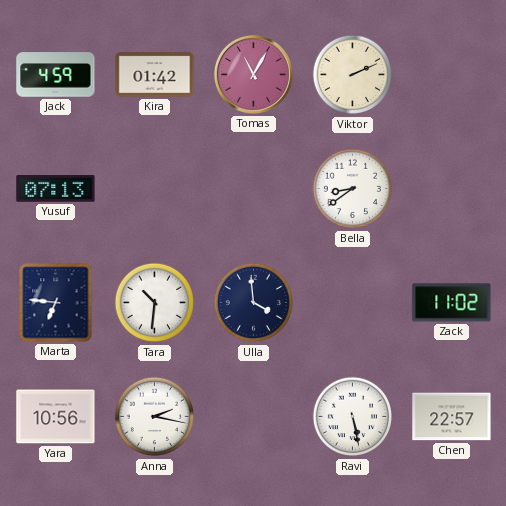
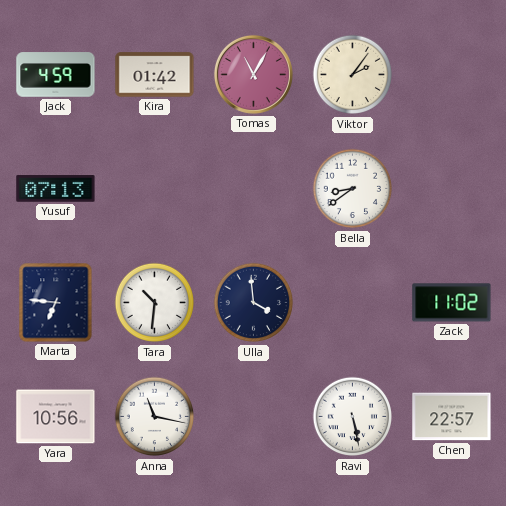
Viktor: 2:11 -> 2:06 (353, 75)
Anna: 2:17 -> 11:17 (155, 417)
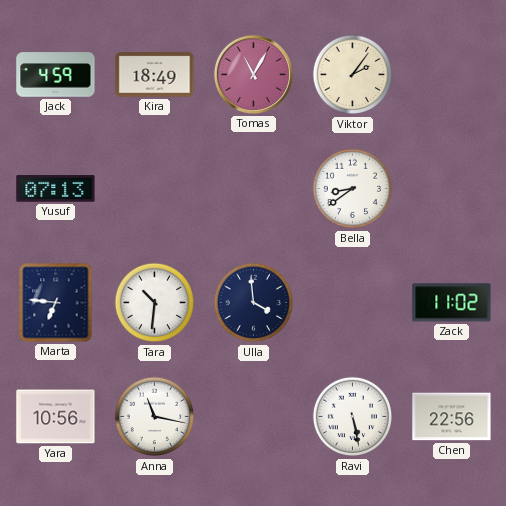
Kira: 01:42 -> 18:49 (155, 75)
Chen: 22:57 -> 22:56 (452, 417)
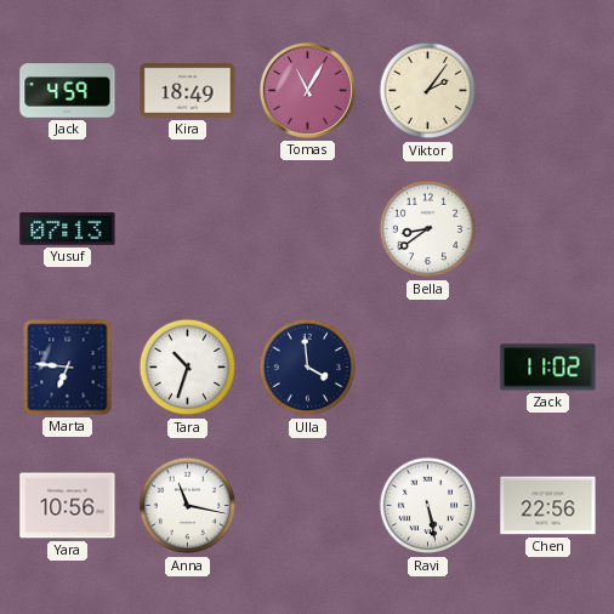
Tara: 10:31 -> 10:33 (188, 368)
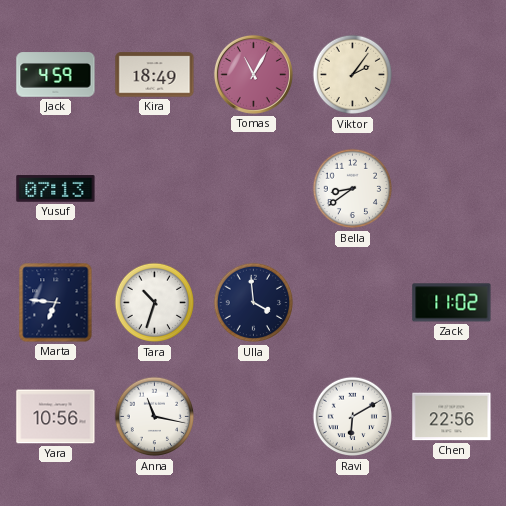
Ravi: 5:28 -> 6:10 (353, 417)
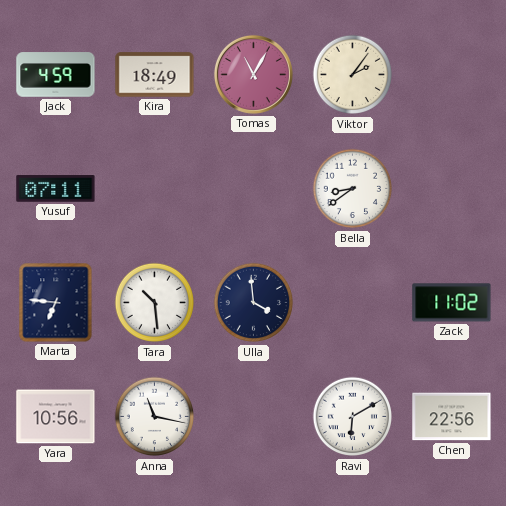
Yusuf: 07:13 -> 07:11 (56, 189)
Tara: 10:33 -> 10:29 (155, 303)
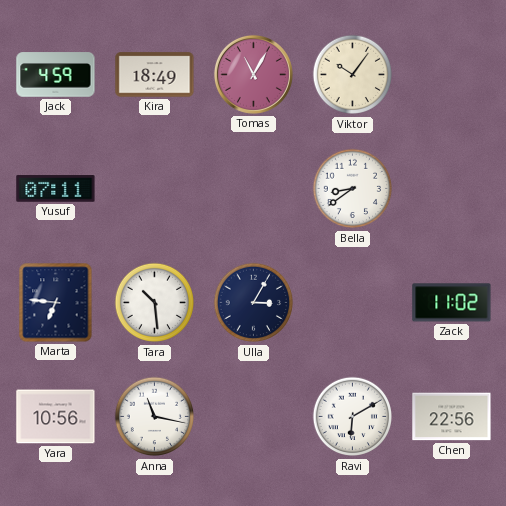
Viktor: 2:06 -> 10:06 (353, 75)
Ulla: 3:59 -> 3:05 (254, 303)
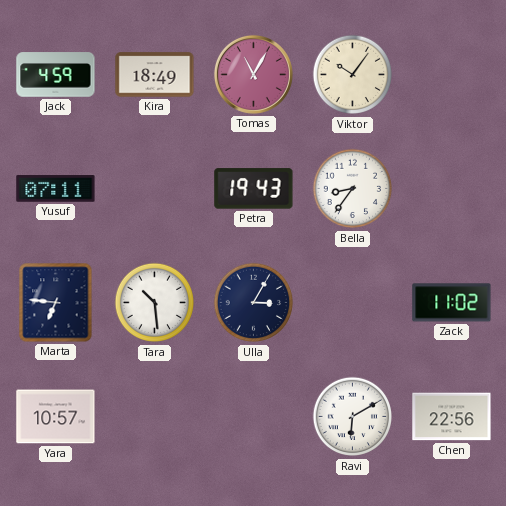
Petra: none -> 19:43 (254, 189)
Bella: 8:39 -> 8:36 (353, 189)
Yara: 10:56 -> 10:57 (56, 417)
Anna: 11:17 -> none (155, 417)
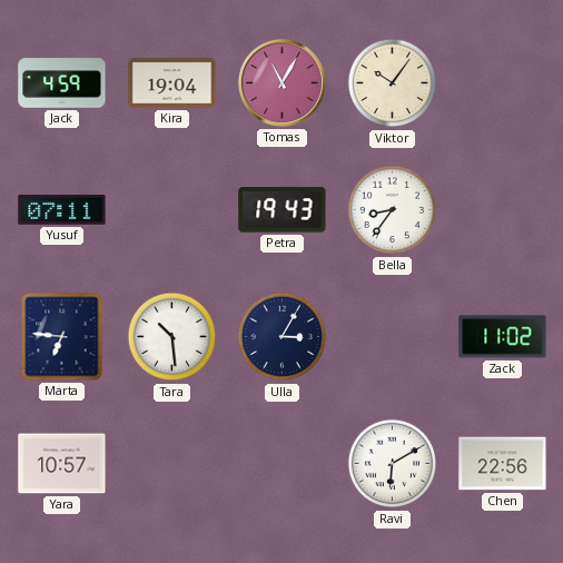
Kira: 18:49 -> 19:04 (172, 83)
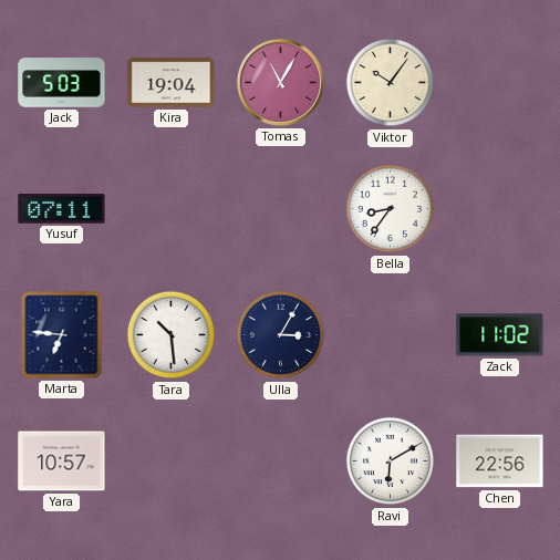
Jack: 4:59 -> 5:03 (62, 83)
Petra: 19:43 -> none (283, 210)
